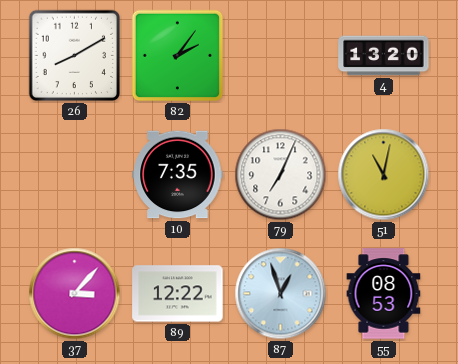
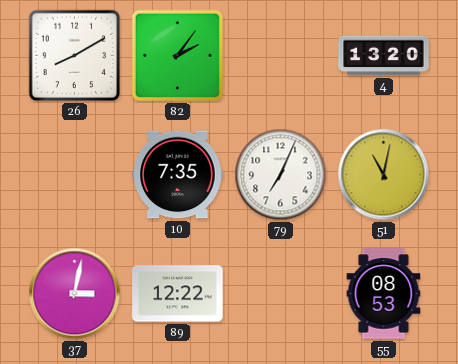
37: 3:07 -> 3:02 (75, 294)
87: 12:57 -> none (281, 294)
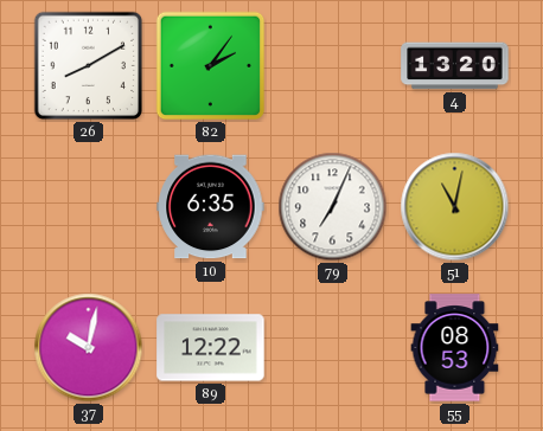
10: 7:35 -> 6:35 (211, 207)
37: 3:02 -> 10:02 (89, 348)
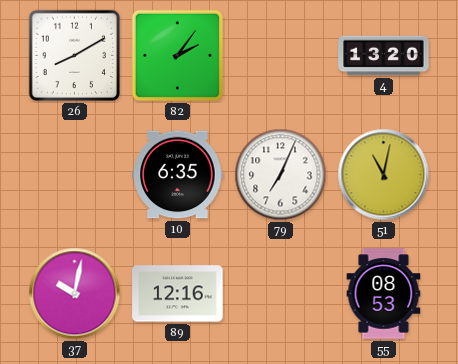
89: 12:22 -> 12:16 (178, 294)
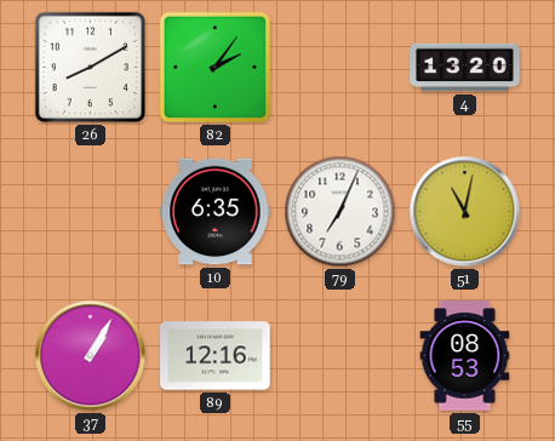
37: 10:02 -> 1:05 (91, 356)
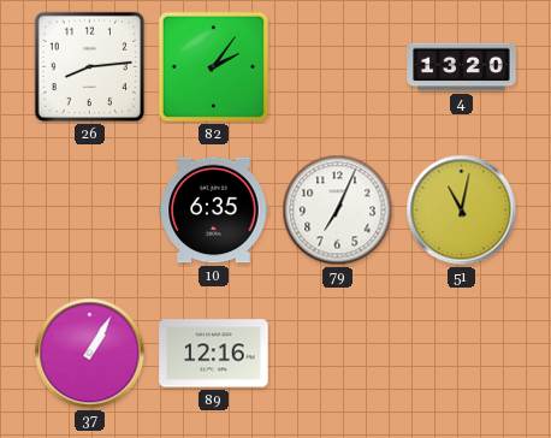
26: 8:10 -> 8:14 (90, 67)
55: 08:53 -> none (465, 356)
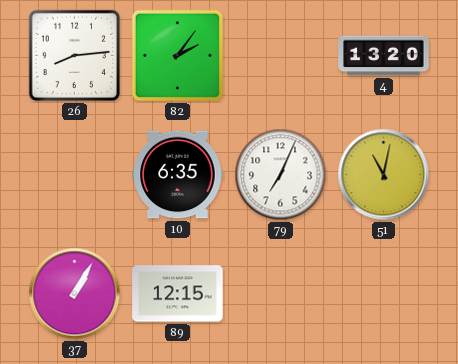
89: 12:16 -> 12:15 (178, 294)
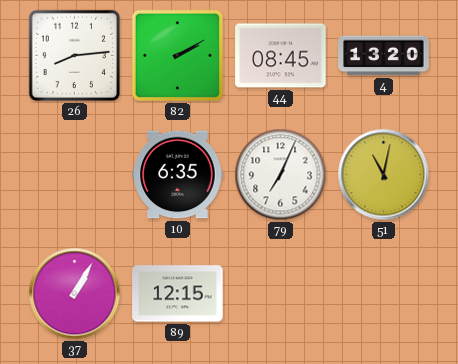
82: 2:06 -> 2:10 (178, 56)
44: none -> 08:45 (281, 56)
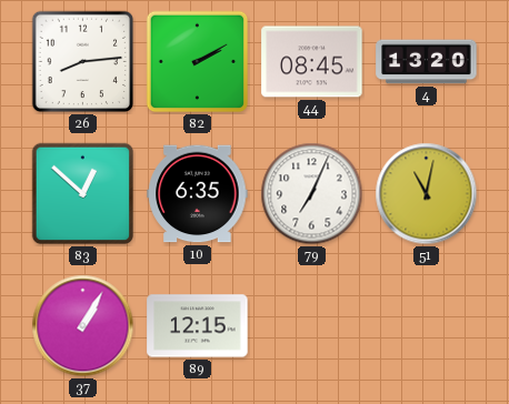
83: none -> 12:52 (83, 194)
